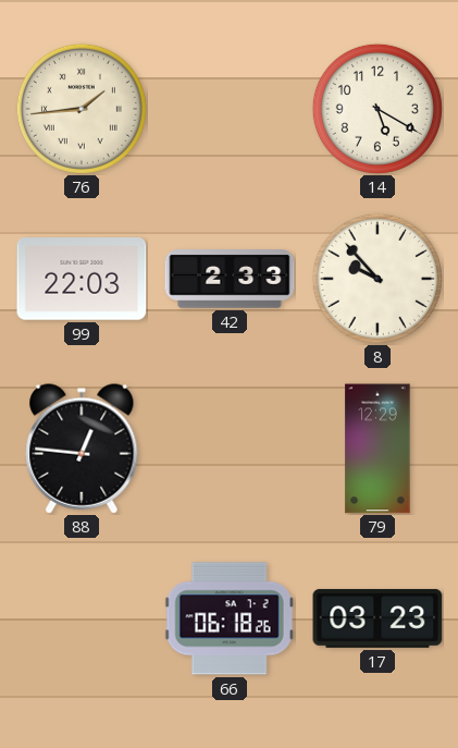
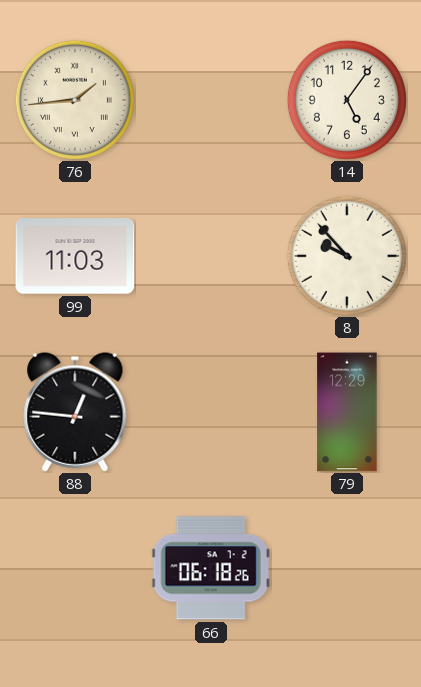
14: 5:20 -> 5:06 (347, 100)
99: 22:03 -> 11:03 (75, 256)
42: 2:33 -> none (230, 279)
17: 03:23 -> none (377, 618)
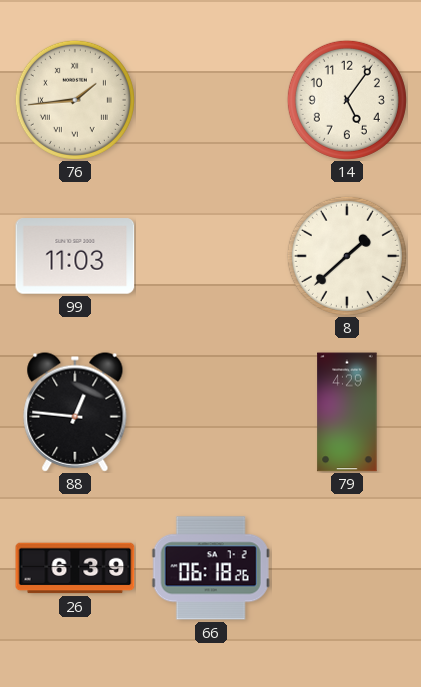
8: 9:53 -> 1:38 (347, 256)
79: 12:29 -> 4:29 (347, 412)
26: none -> 6:39 (75, 568)
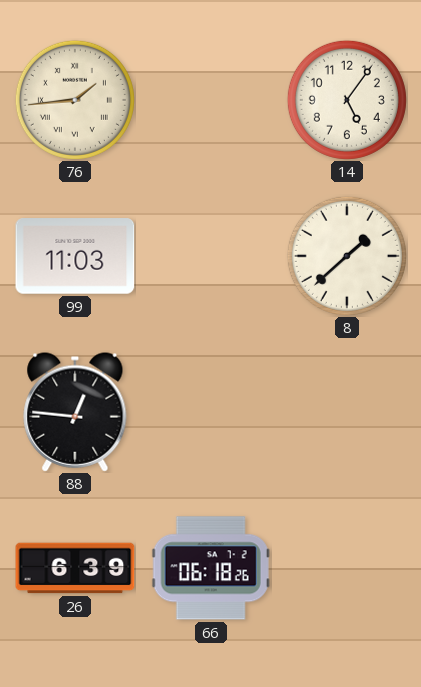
79: 4:29 -> none (347, 412)
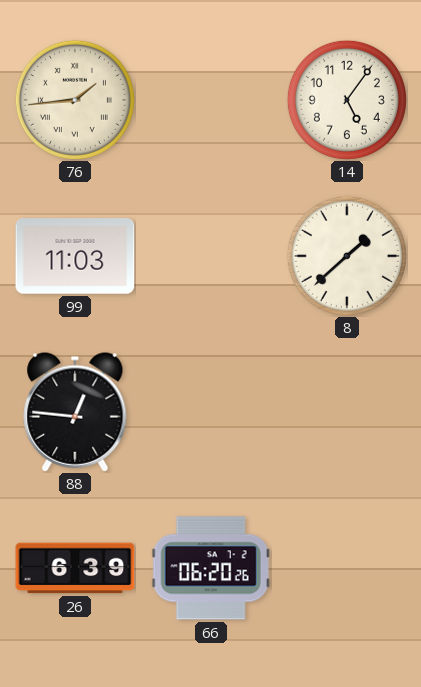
66: 06:18 -> 06:20 (211, 568)
